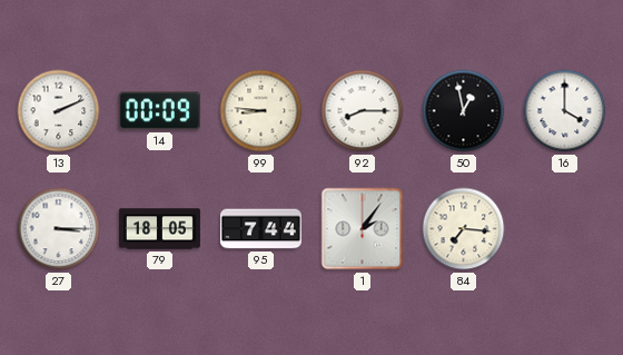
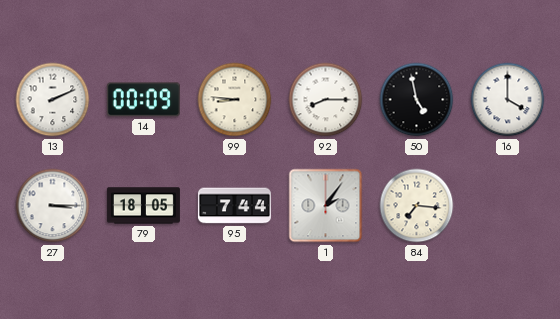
50: 12:58 -> 4:58 (417, 100)
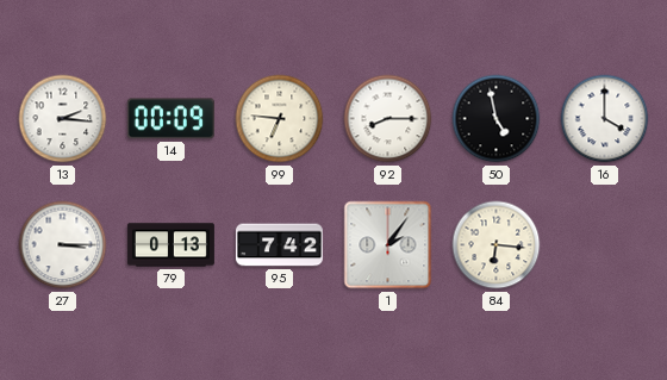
13: 2:11 -> 2:16 (63, 119)
99: 8:46 -> 6:46 (280, 119)
79: 18:05 -> 0:13 (170, 245)
95: 7:44 -> 7:42 (279, 245)
84: 7:16 -> 6:16 (497, 245)
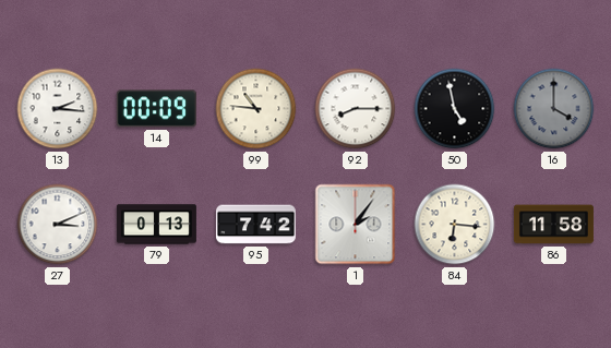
99: 6:46 -> 10:46 (256, 109)
16 dial: white -> grey (554, 109)
27: 3:15 -> 3:11 (58, 225)
86: none -> 11:58 (553, 225)
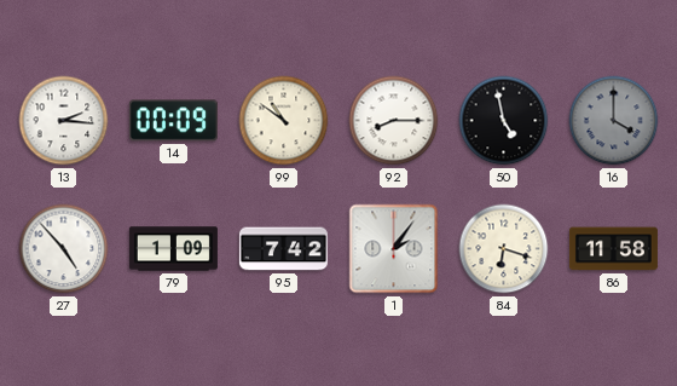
99: 10:46 -> 10:51 (284, 121)
27: 3:11 -> 4:53 (64, 249)
79: 0:13 -> 1:09 (173, 249)
84: 6:16 -> 6:18 (504, 249)
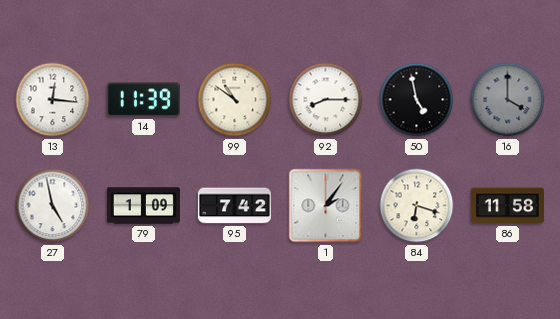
13: 2:16 -> 12:16 (53, 100)
14: 00:09 -> 11:39 (143, 100)
27: 4:53 -> 4:58 (53, 206)
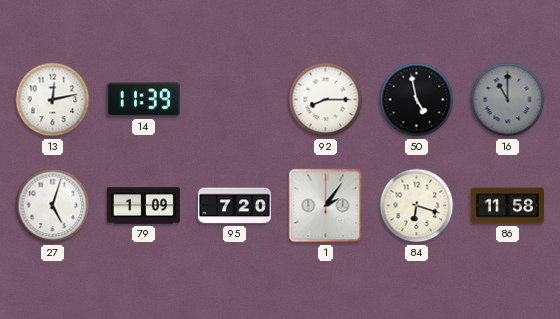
13: 12:16 -> 12:13 (53, 100)
99: 10:51 -> none (235, 100)
16: 4:00 -> 11:00 (508, 100)
27: 4:58 -> 5:03 (53, 206)
95: 7:42 -> 7:20 (234, 206)
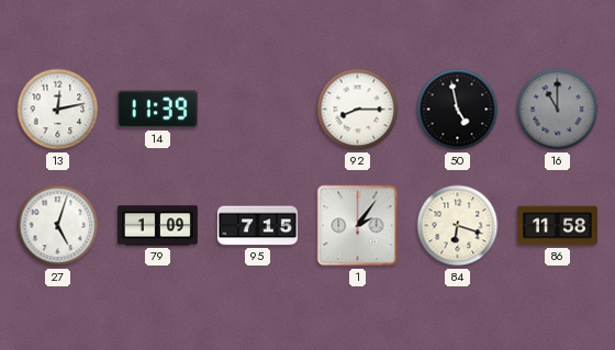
95: 7:20 -> 7:15 (257, 226)
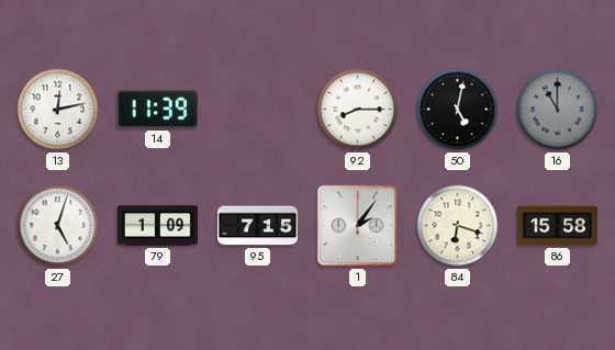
50: 4:58 -> 5:02 (458, 110)
86: 11:58 -> 15:58 (557, 226)
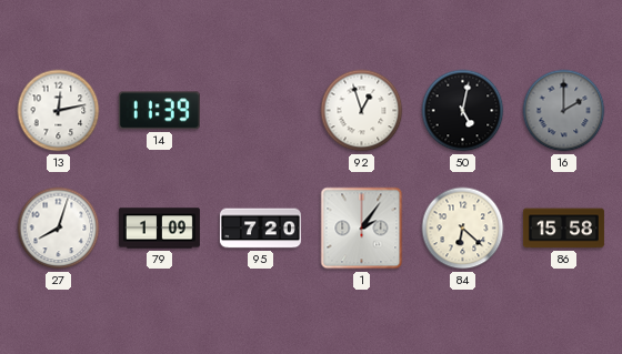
92: 8:15 -> 12:57 (362, 111)
16: 11:00 -> 2:00 (564, 111)
27: 5:03 -> 8:03 (59, 229)
95: 7:15 -> 7:20 (260, 229)
84: 6:18 -> 6:22 (463, 229)
